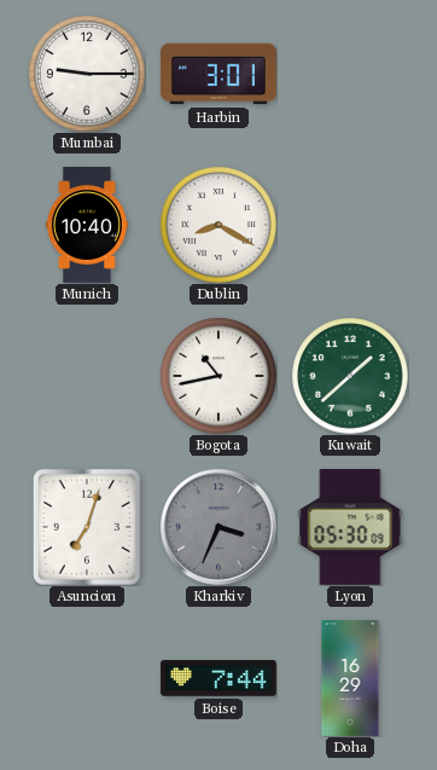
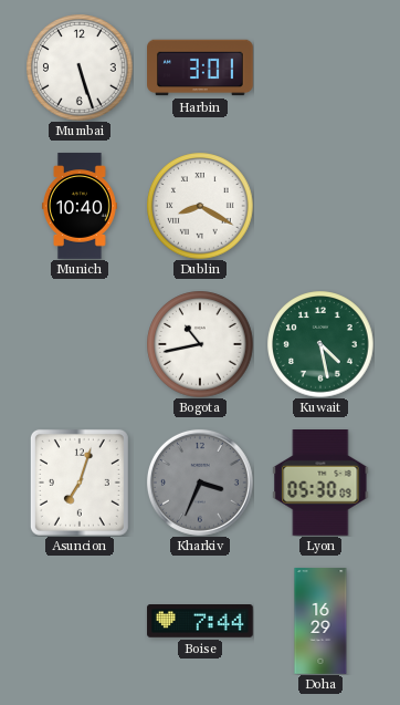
Mumbai: 9:15 -> 5:27 (80, 68)
Kuwait: 1:38 -> 4:28 (320, 344)
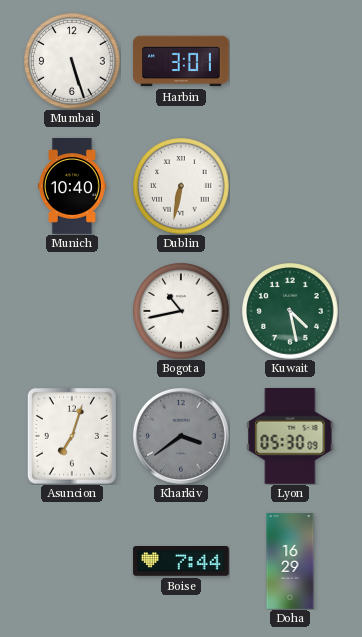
Dublin: 8:20 -> 6:32 (181, 186)
Kharkiv: 3:34 -> 3:39 (181, 436)
